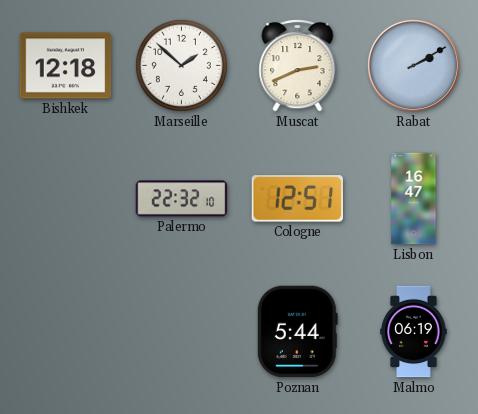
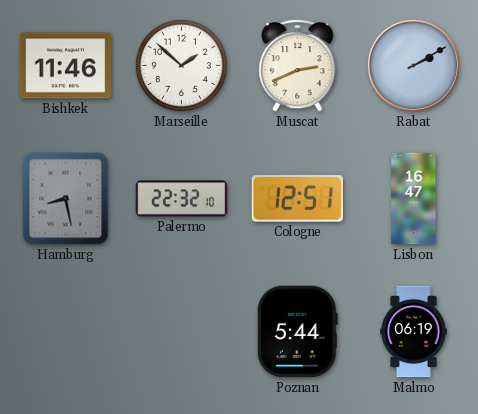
Bishkek: 12:18 -> 11:46 (66, 66)
Hamburg: none -> 8:28 (66, 199)
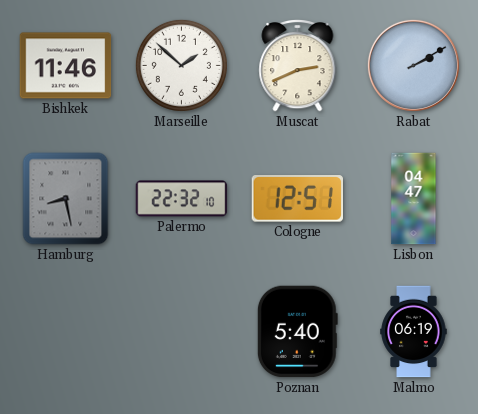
Lisbon: 16:47 -> 04:47 (414, 199)
Poznan: 5:44 -> 5:40 (297, 332)
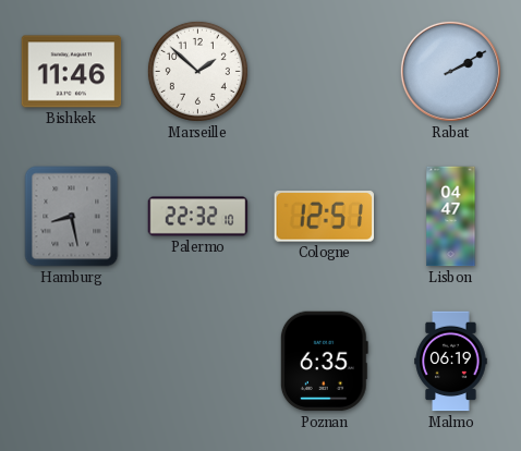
Muscat: 2:41 -> none (298, 66)
Poznan: 5:40 -> 6:35 (324, 362)
